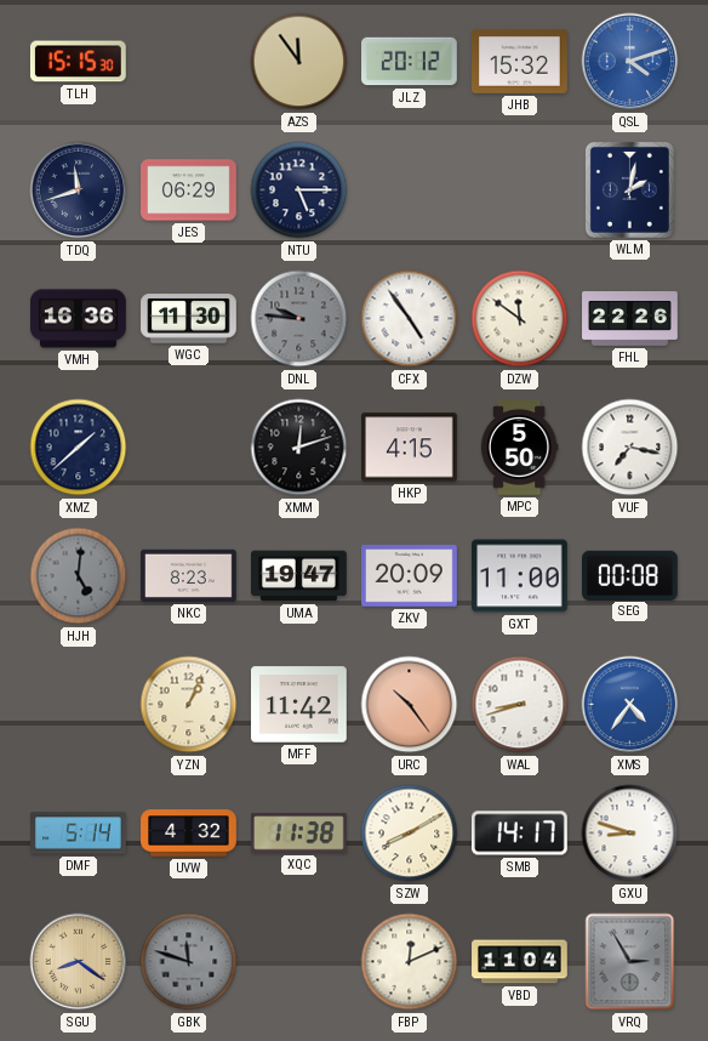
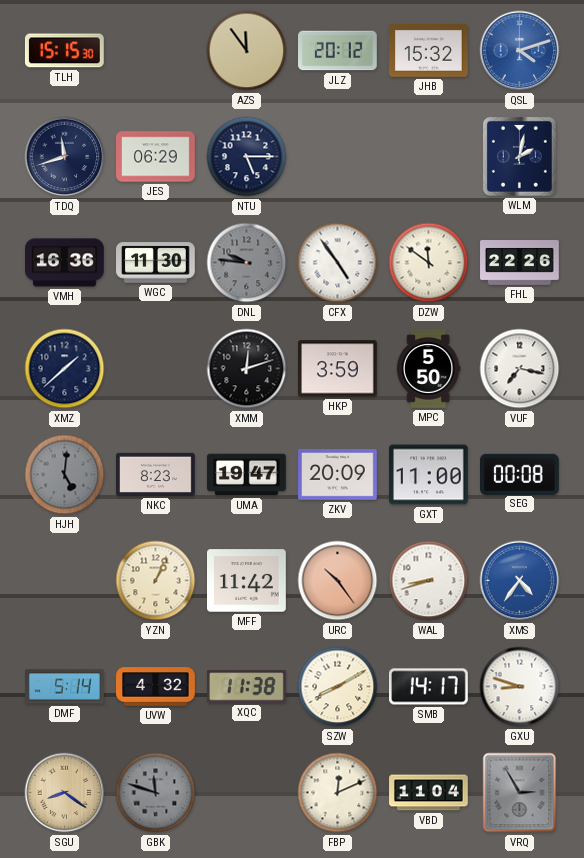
HKP: 4:15 -> 3:59 (338, 369)
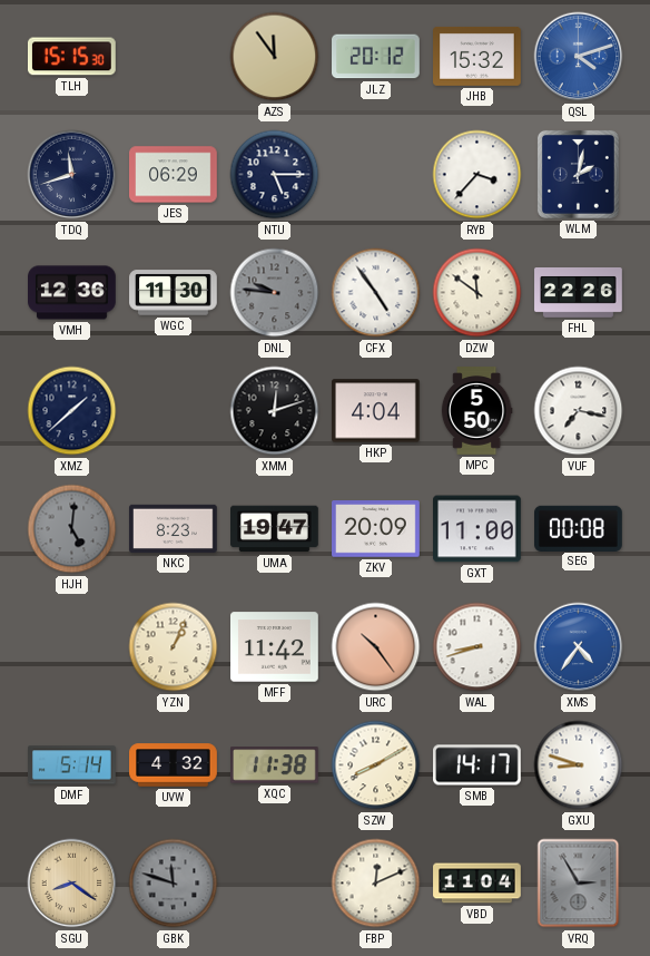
RYB: none -> 3:37 (477, 175)
VMH: 16:36 -> 12:36 (72, 293)
HKP: 3:59 -> 4:04 (376, 411)
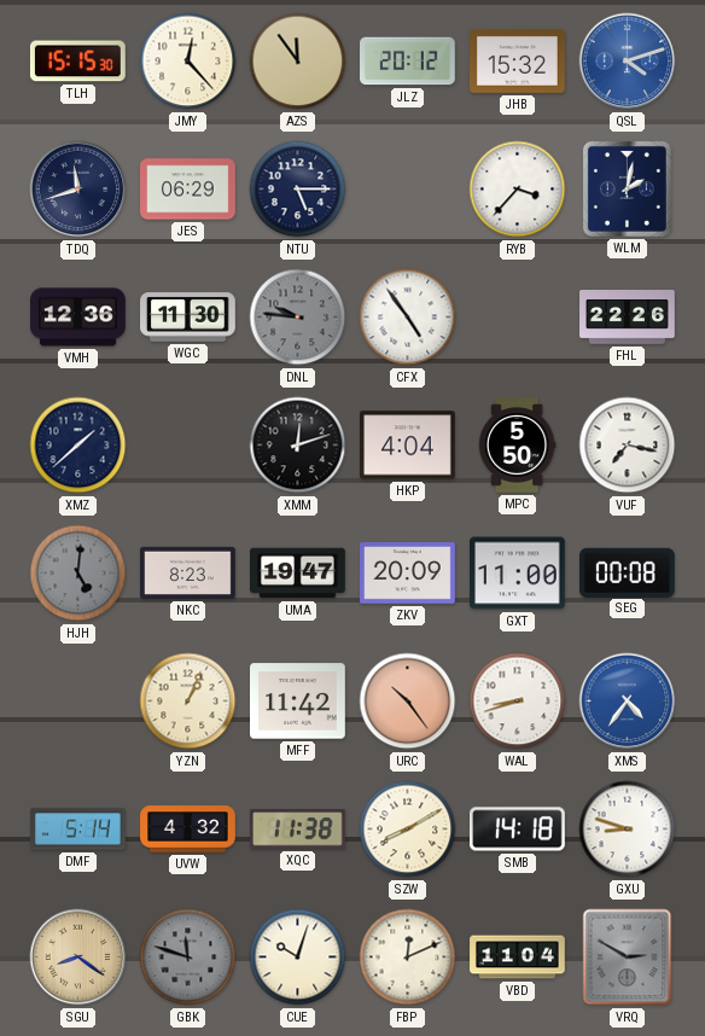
JMY: none -> 12:23 (188, 62)
DZW: 11:51 -> none (477, 293)
SMB: 14:17 -> 14:18 (518, 830)
CUE: none -> 10:03 (298, 958)
VRQ: 2:55 -> 2:50 (628, 958)
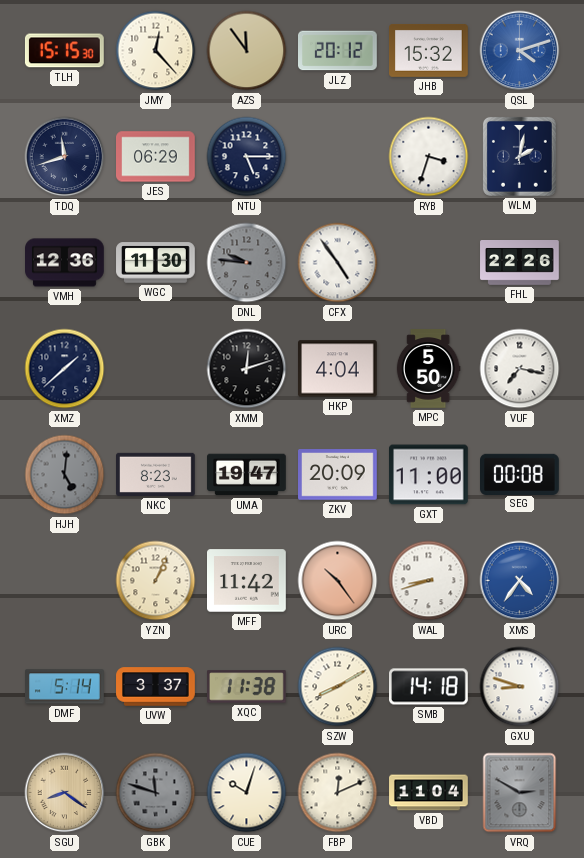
RYB: 3:37 -> 3:33 (429, 157)
UVW: 4:32 -> 3:37 (156, 687)
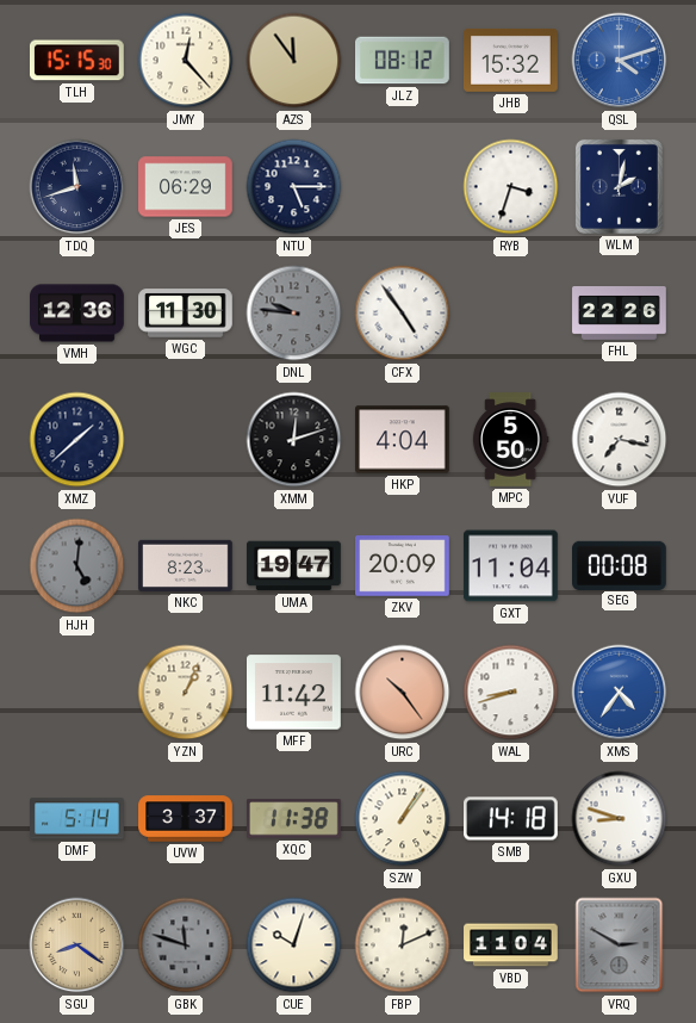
JLZ: 20:12 -> 08:12 (403, 61)
GXT: 11:00 -> 11:04 (511, 566)
SZW: 8:10 -> 1:06 (403, 819)
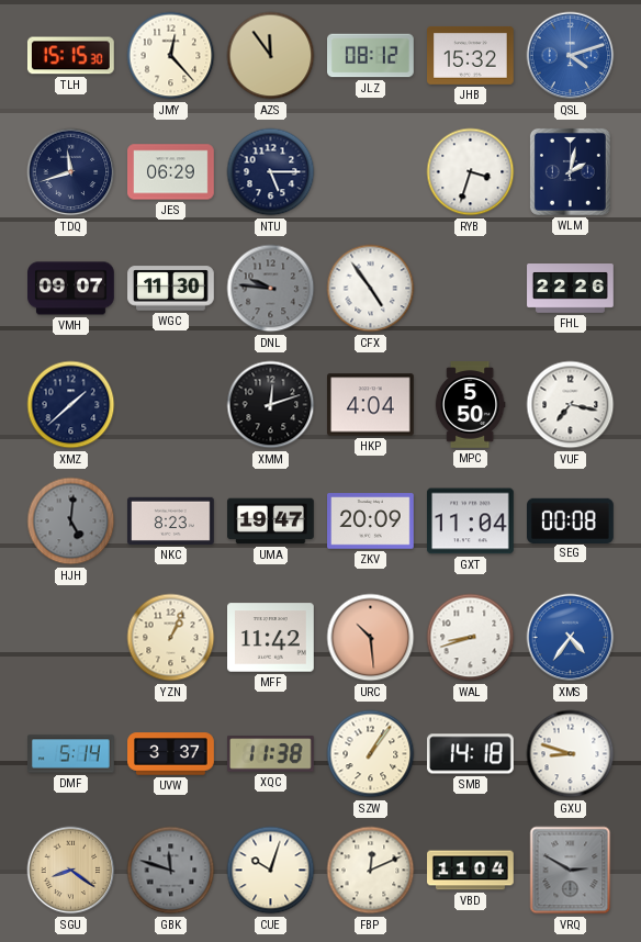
VMH: 12:36 -> 09:07 (71, 289)
URC: 10:24 -> 10:29 (371, 638)
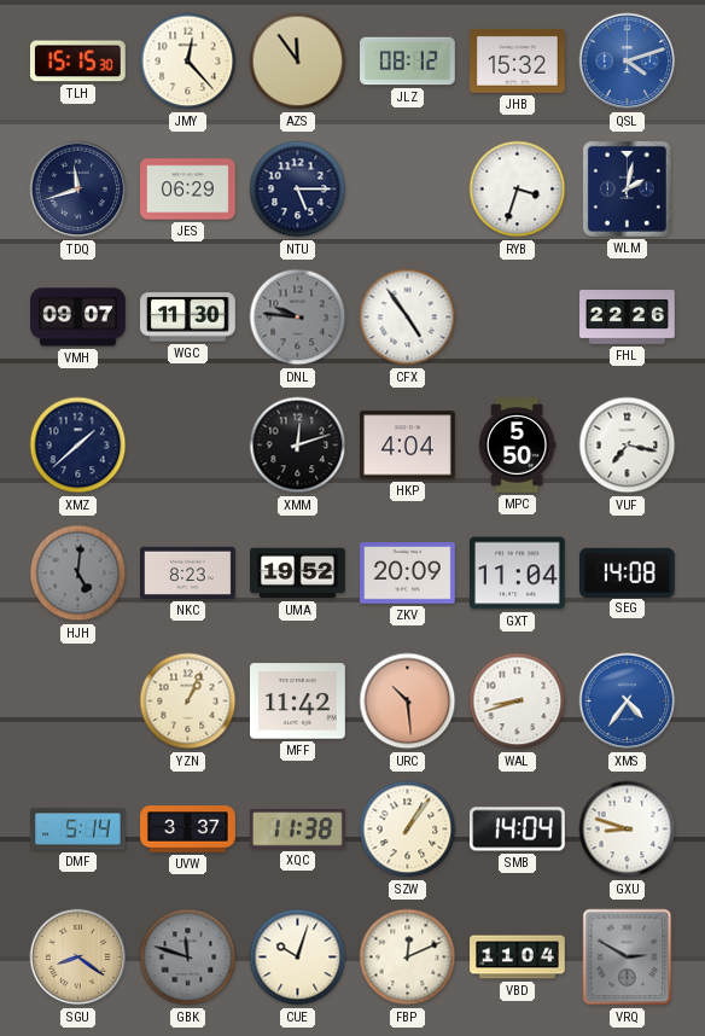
UMA: 19:47 -> 19:52 (298, 574)
SEG: 00:08 -> 14:08 (628, 572)
SMB: 14:18 -> 14:04 (518, 830)
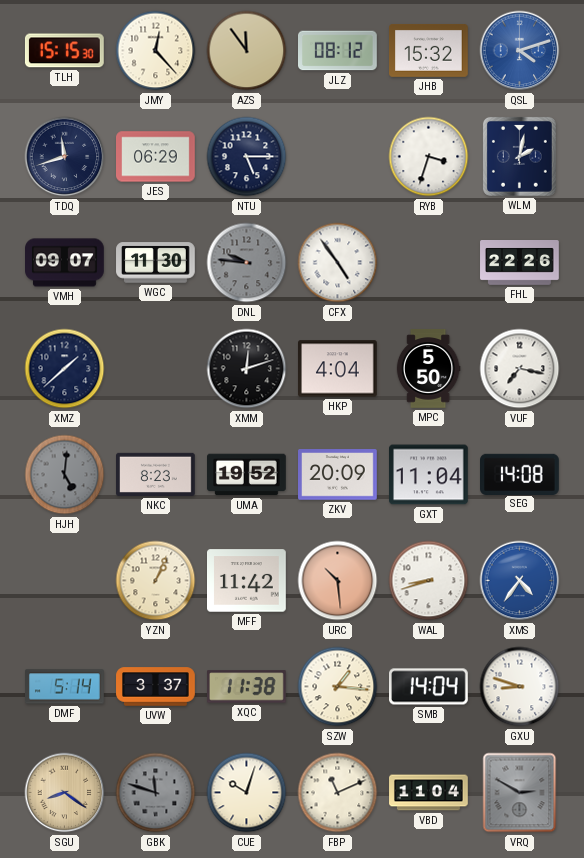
SZW: 1:06 -> 1:16 (338, 687)
FBP: 12:11 -> 11:11 (338, 793)
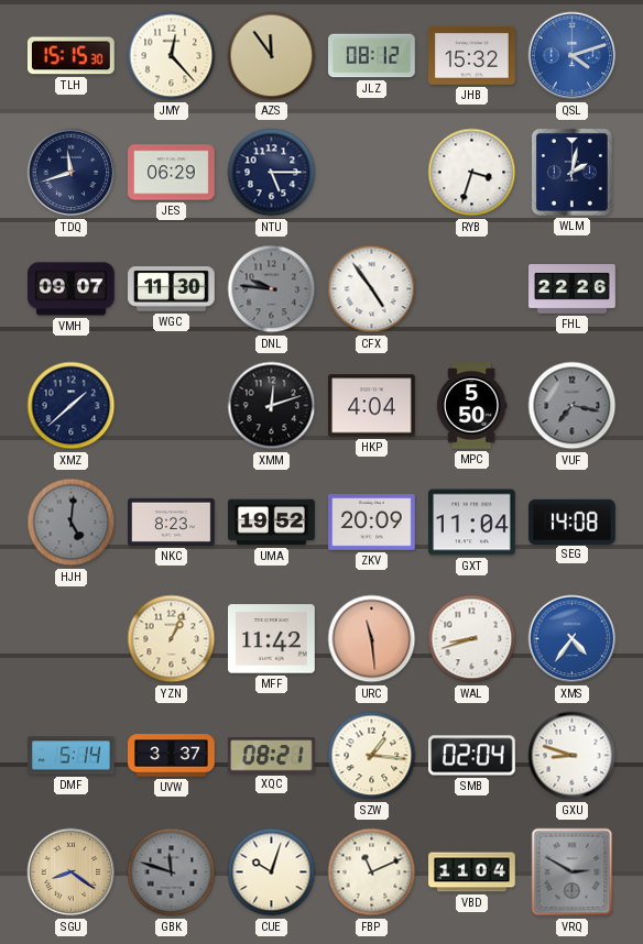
VUF dial: white -> grey (573, 406)
URC: 10:29 -> 11:29 (372, 639)
XQC: 11:38 -> 08:21 (272, 756)
SMB: 14:04 -> 02:04 (472, 756)
